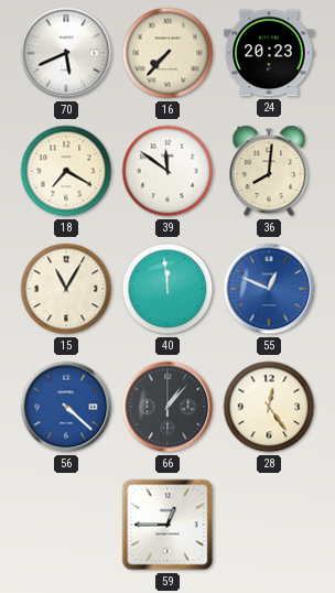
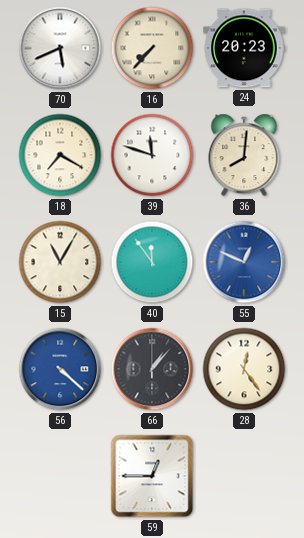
39: 11:51 -> 11:48 (152, 155)
40: 11:59 -> 11:54 (152, 262)
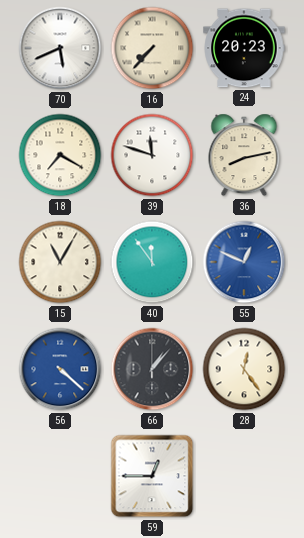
36: 8:01 -> 8:13 (244, 155)
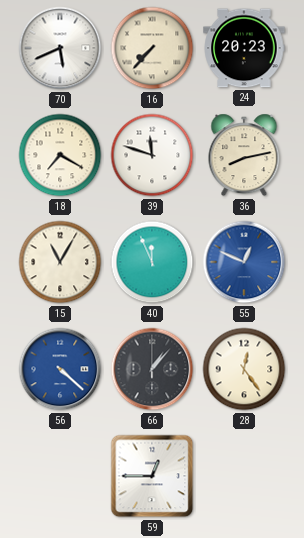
40: 11:54 -> 11:56 (152, 262)
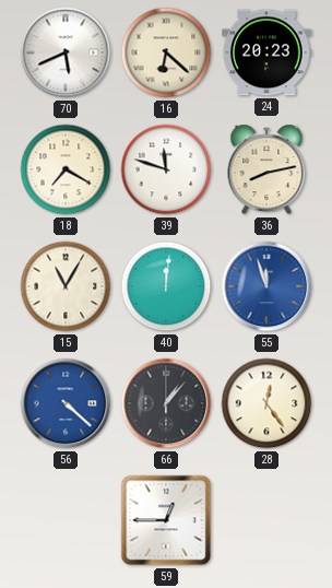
16: 7:37 -> 6:22 (166, 52)
40: 11:56 -> 12:01 (166, 286)
55: 12:49 -> 11:57 (266, 286)
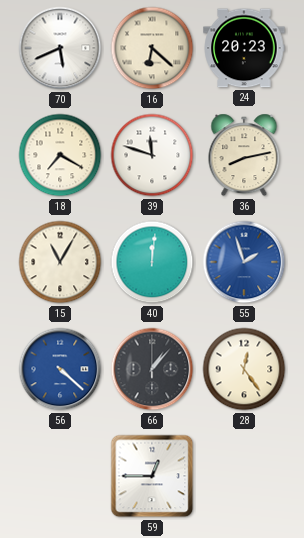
55: 11:57 -> 1:57 (244, 262)
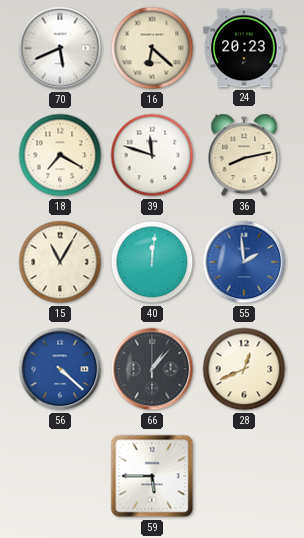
55: 1:57 -> 1:59 (244, 262)
28: 12:24 -> 12:41 (244, 369)
59: 12:45 -> 5:45 (152, 476)
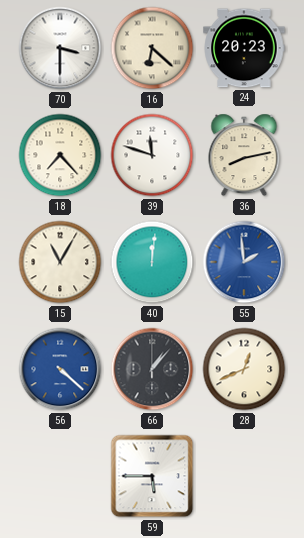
70: 5:41 -> 3:30 (60, 48)
18: 7:20 -> 7:23 (60, 155)
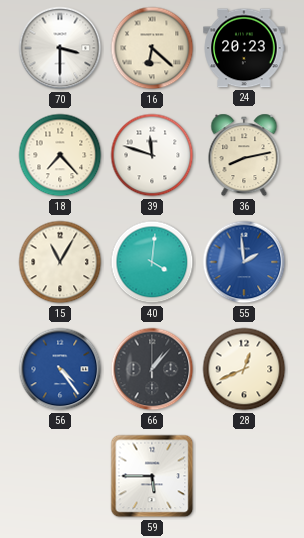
40: 12:01 -> 4:01 (152, 262)
56: 4:22 -> 4:24 (60, 369)
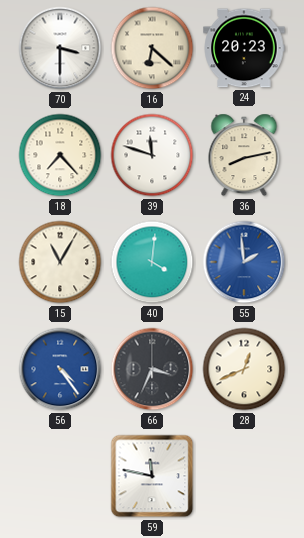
66: 1:07 -> 3:34 (152, 369)
59: 5:45 -> 11:47 (152, 476)
